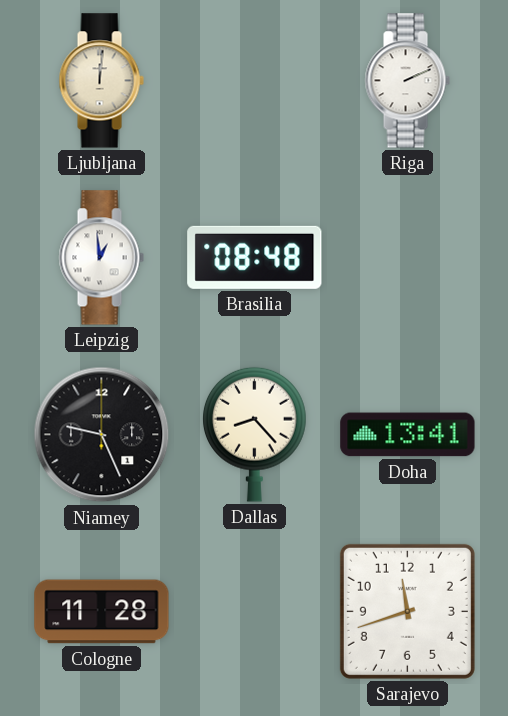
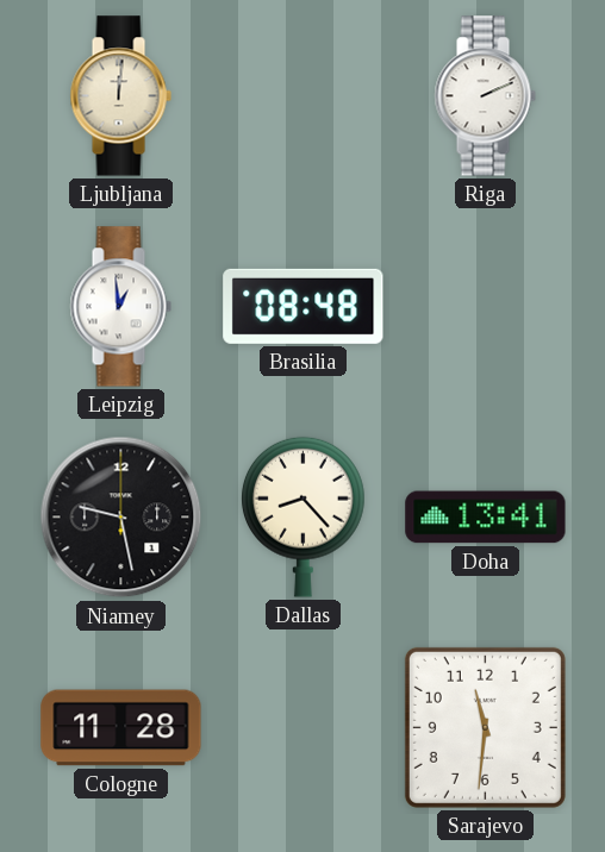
Niamey: 9:26 -> 9:28 (121, 518)
Sarajevo: 11:42 -> 11:31 (485, 727)
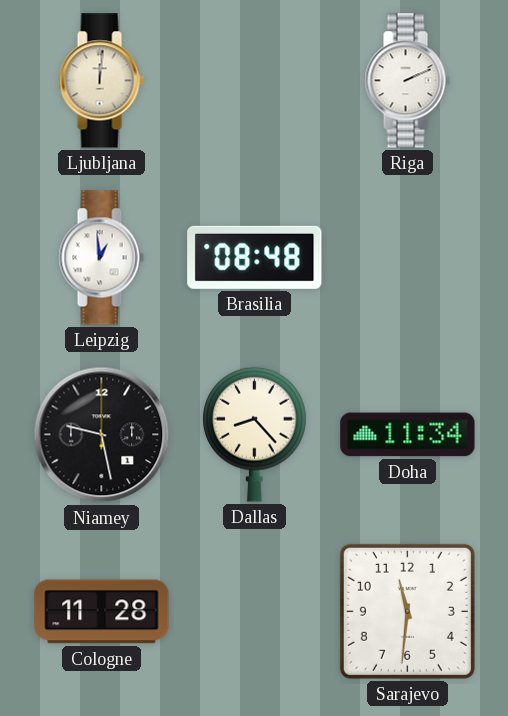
Doha: 13:41 -> 11:34 (408, 435)
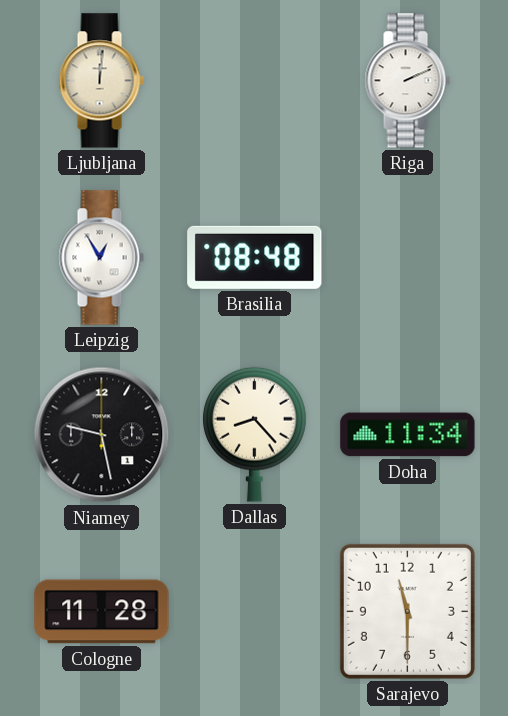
Leipzig: 12:59 -> 12:55 (101, 258)
Sarajevo: 11:31 -> 11:30 (407, 611)
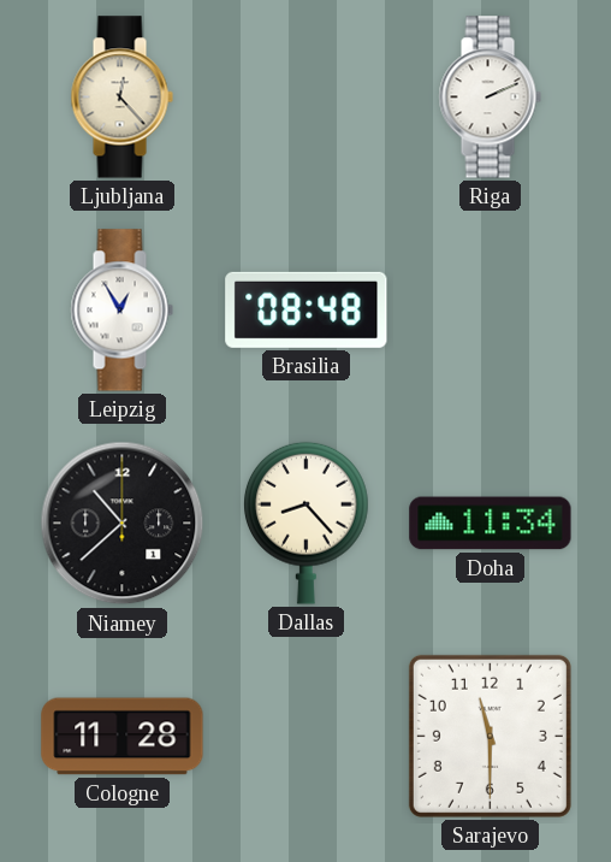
Ljubljana: 12:01 -> 12:23 (121, 98)
Niamey: 9:28 -> 10:38 (123, 524)
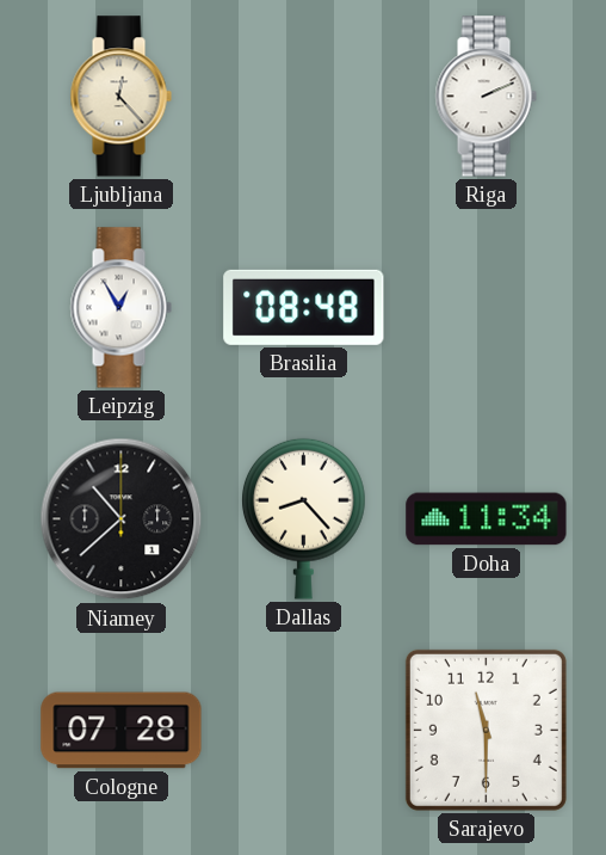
Cologne: 11:28 -> 07:28 (122, 731)
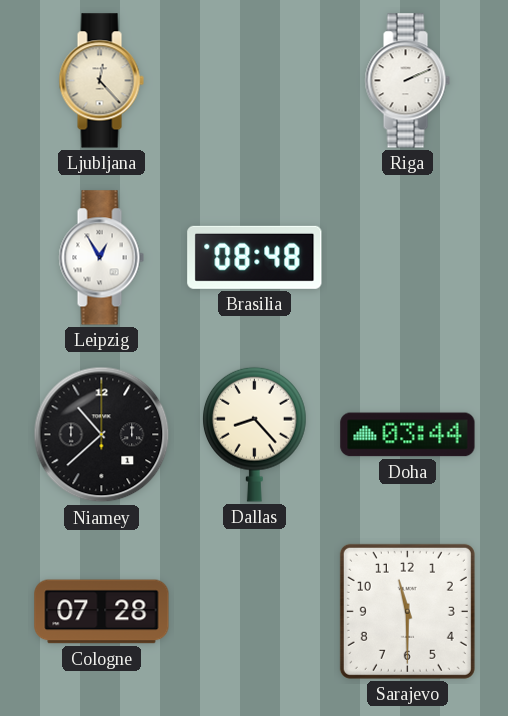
Doha: 11:34 -> 03:44 (408, 435)
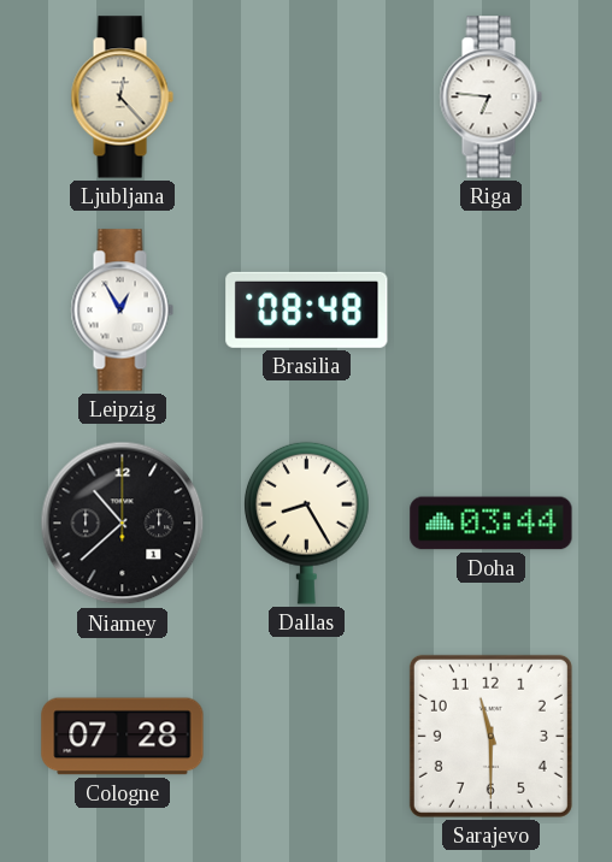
Riga: 2:11 -> 6:46 (490, 98)
Dallas: 8:23 -> 8:25 (307, 522)
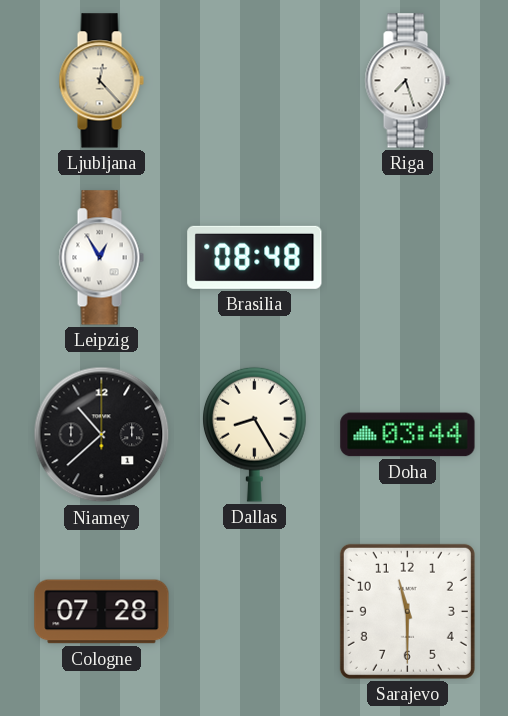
Riga: 6:46 -> 7:27 (407, 81)
